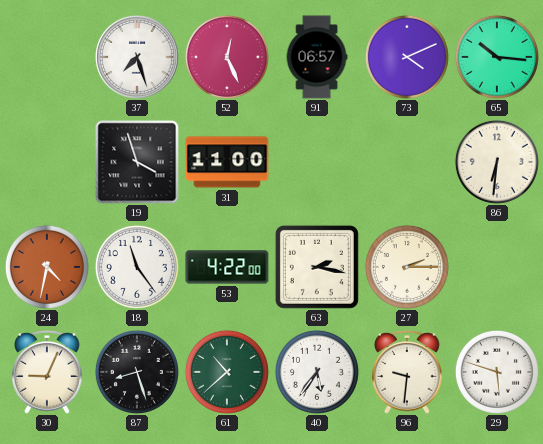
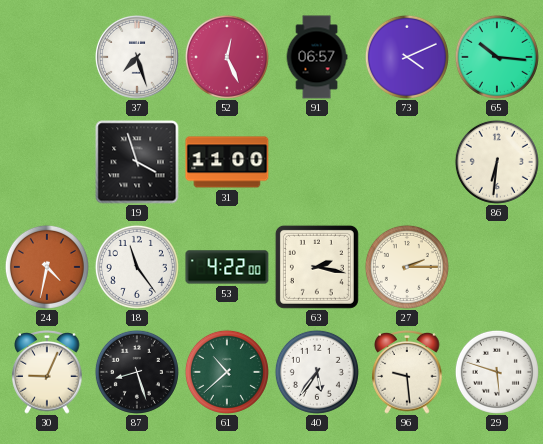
96: 9:31 -> 9:29 (407, 373)
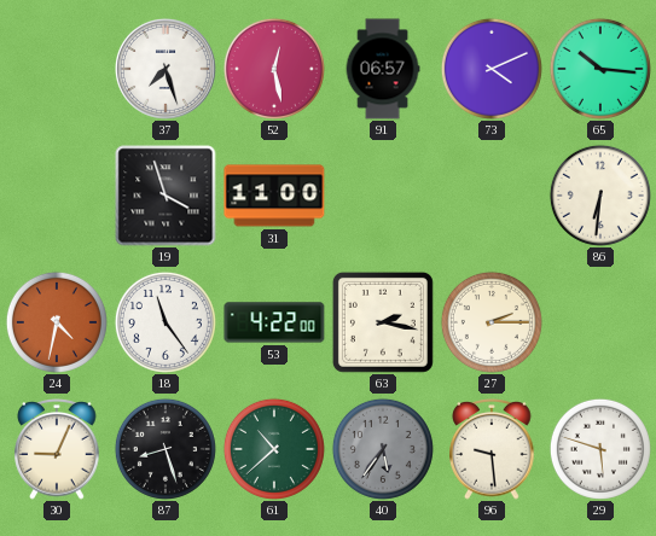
52: 12:26 -> 12:28 (274, 69)
40 dial: white -> grey (383, 449)
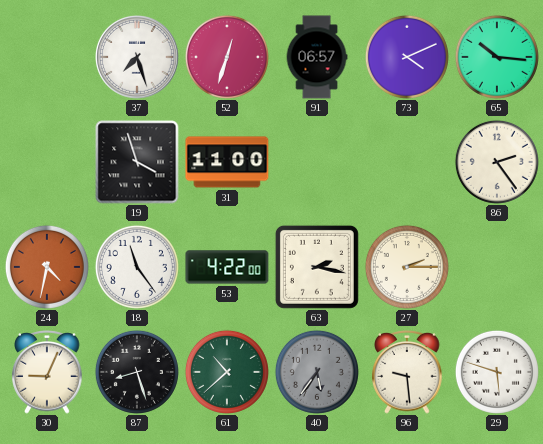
52: 12:28 -> 12:33 (227, 57)
86: 6:31 -> 2:24 (497, 162)
